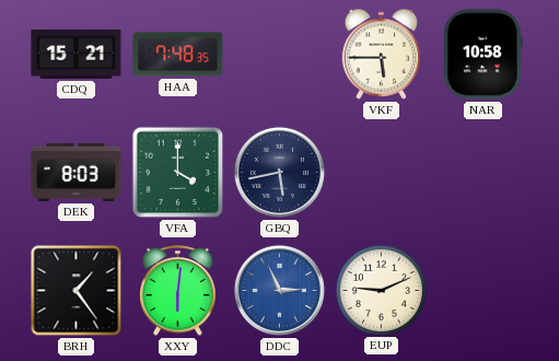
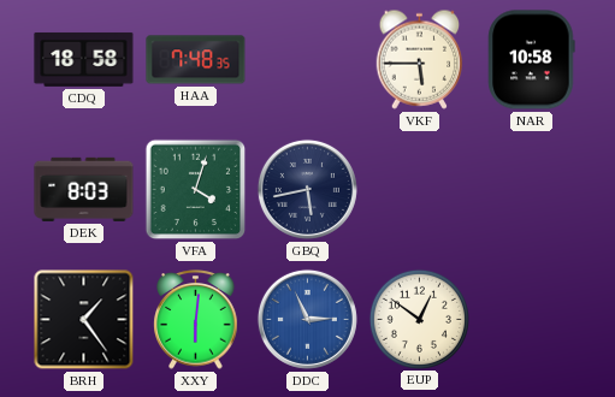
CDQ: 15:21 -> 18:58 (84, 59)
VFA: 4:00 -> 4:03 (196, 190)
EUP: 9:11 -> 12:51 (419, 319)
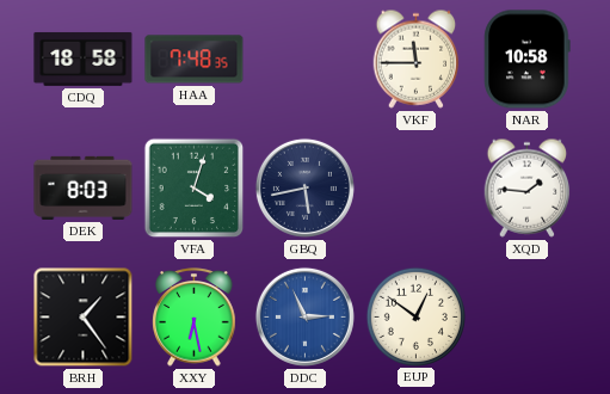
VKF: 5:45 -> 11:45 (417, 59)
XQD: none -> 1:46 (528, 187)
XXY: 6:01 -> 6:28 (195, 318)
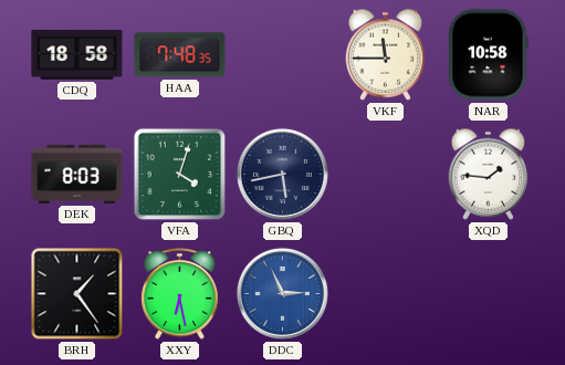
EUP: 12:51 -> none (415, 316)
